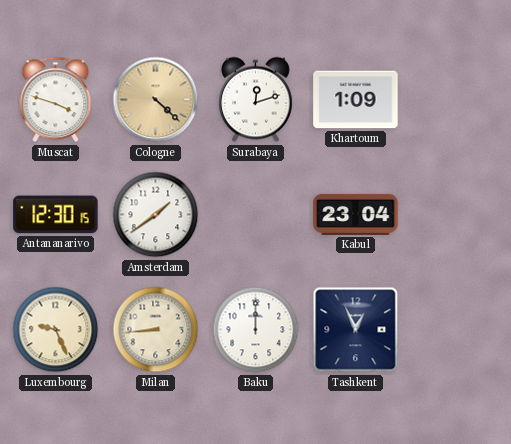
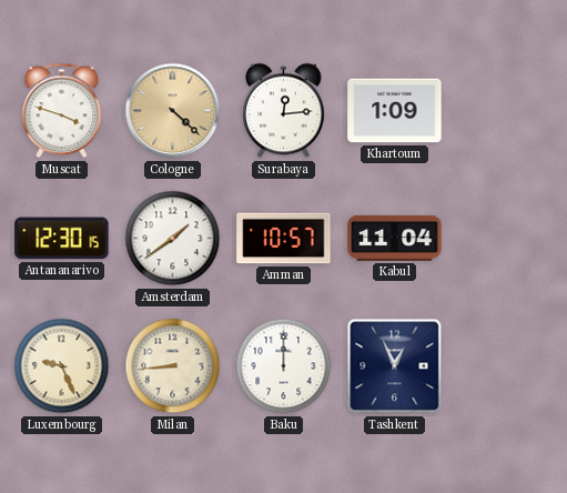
Surabaya: 12:12 -> 12:14 (284, 111)
Amman: none -> 10:57 (284, 239)
Kabul: 23:04 -> 11:04 (395, 238)
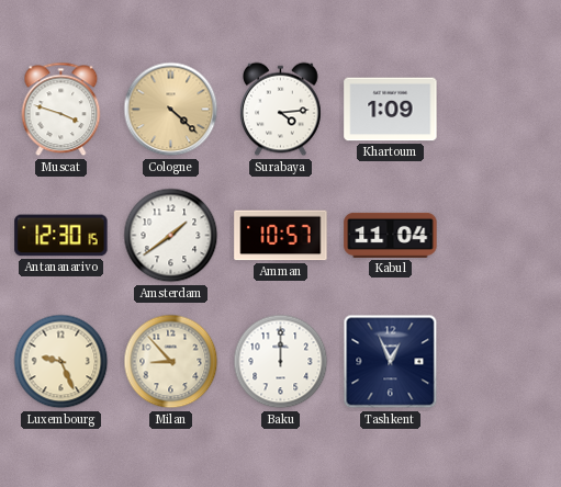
Surabaya: 12:14 -> 4:14 (281, 110)
Milan: 8:44 -> 8:53 (171, 362)
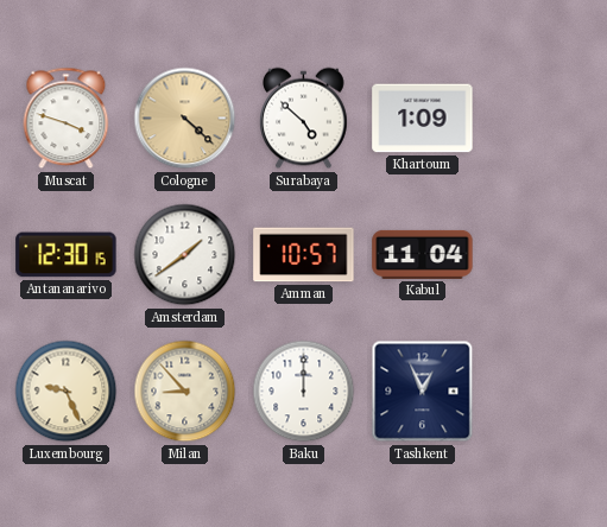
Surabaya: 4:14 -> 4:52 (304, 119)
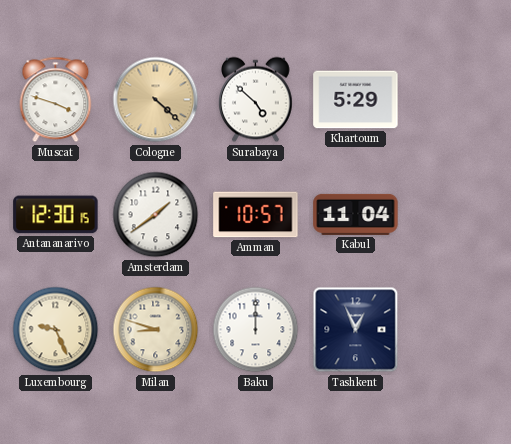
Khartoum: 1:09 -> 5:29 (356, 100)
Milan: 8:53 -> 8:48 (156, 330)
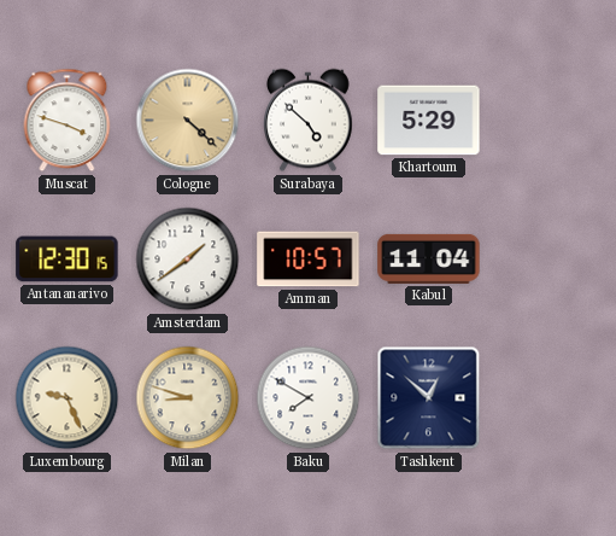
Baku: 12:00 -> 7:50 (309, 398)
Tashkent: 12:56 -> 12:52 (429, 398)
